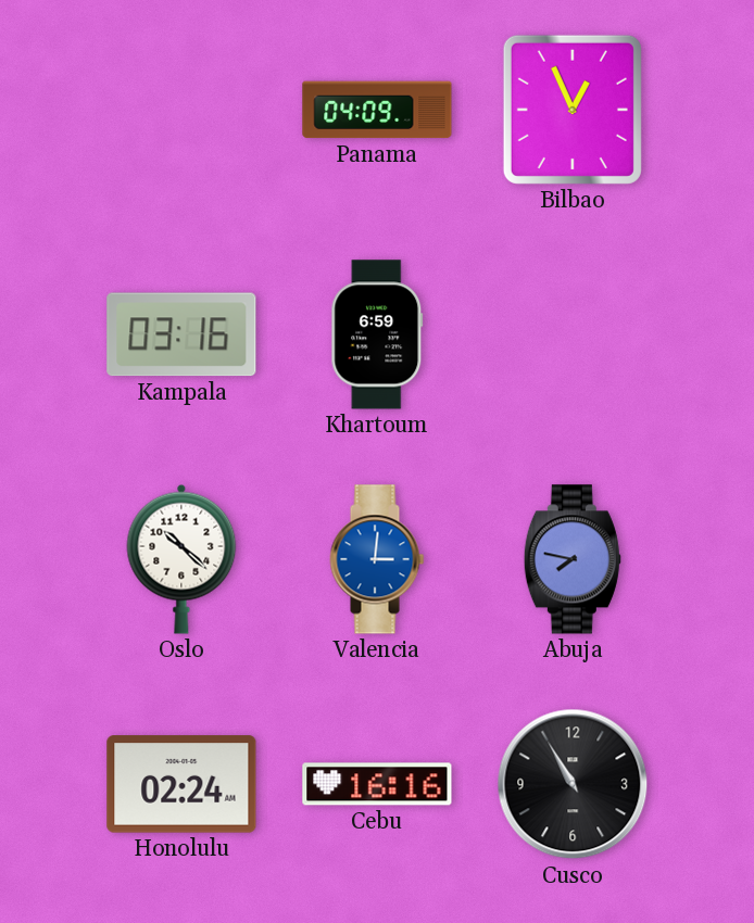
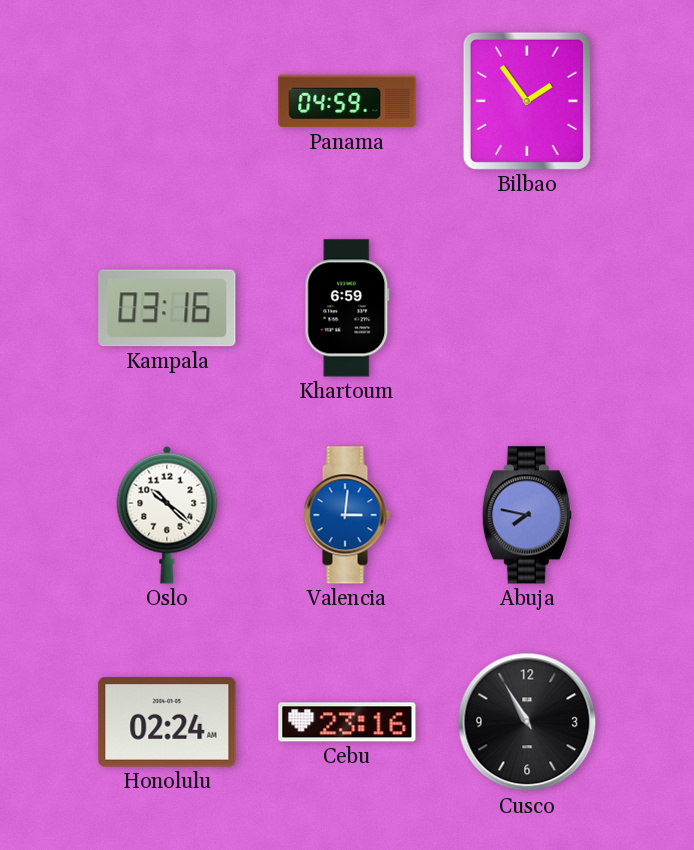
Panama: 04:09 -> 04:59 (347, 101)
Bilbao: 12:56 -> 1:54 (527, 101)
Cebu: 16:16 -> 23:16 (347, 722)
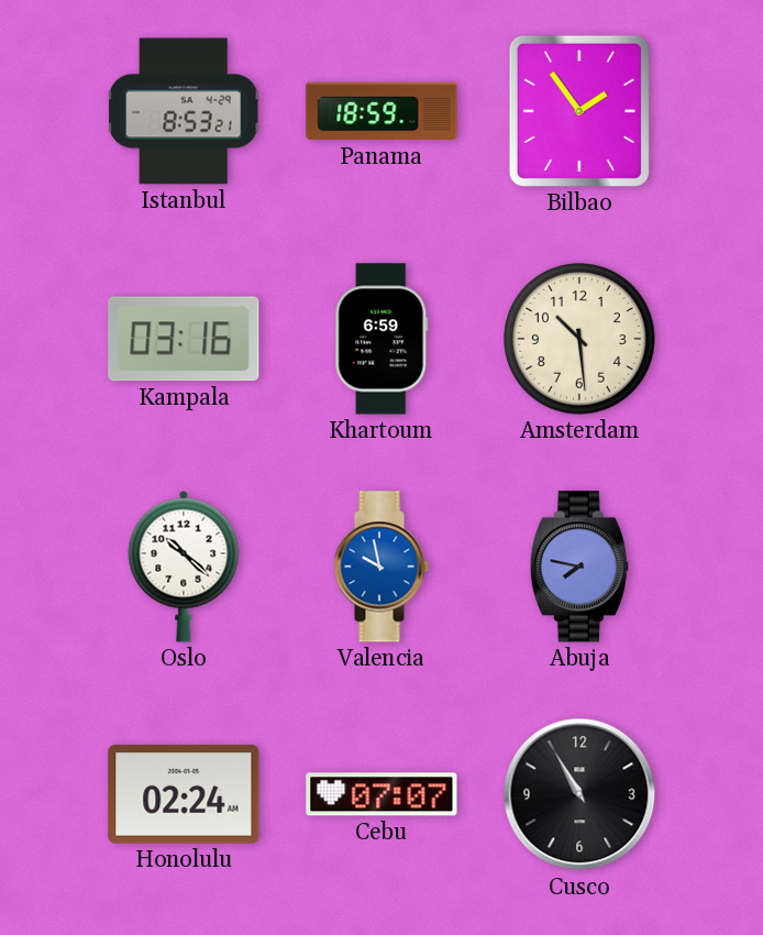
Istanbul: none -> 8:53 (184, 111)
Panama: 04:59 -> 18:59 (381, 111)
Amsterdam: none -> 10:29 (580, 340)
Valencia: 3:01 -> 9:58 (381, 566)
Cebu: 23:16 -> 07:07 (381, 794)
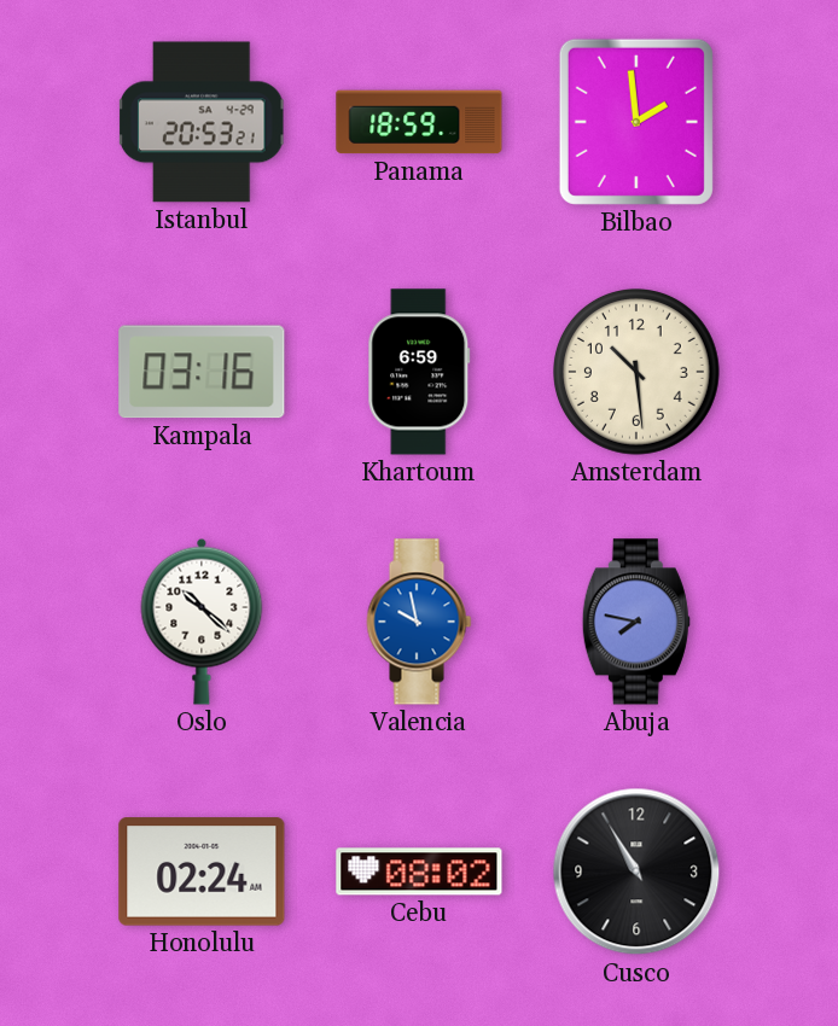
Istanbul: 8:53 -> 20:53 (202, 122)
Bilbao: 1:54 -> 1:59 (636, 122)
Cebu: 07:07 -> 08:02 (419, 871)
